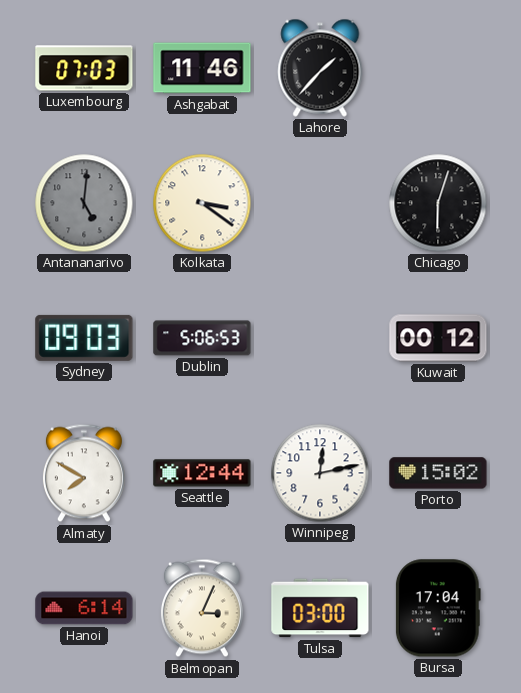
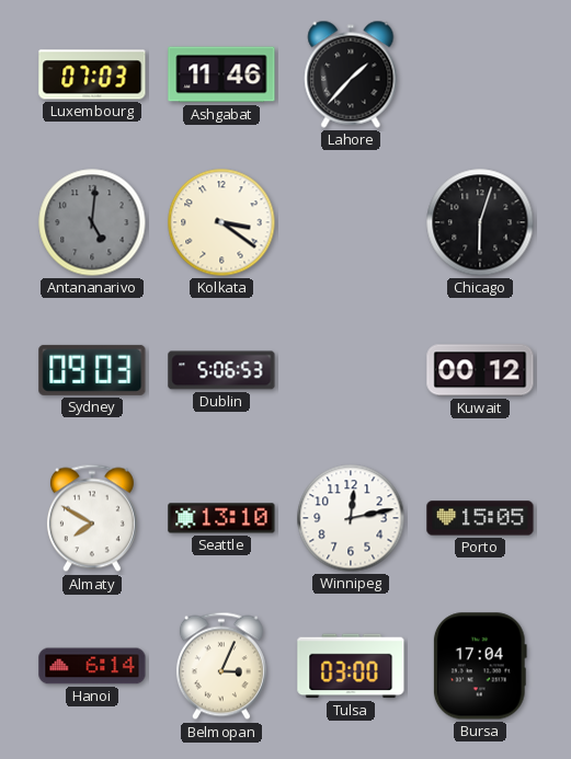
Seattle: 12:44 -> 13:10 (221, 518)
Porto: 15:02 -> 15:05 (480, 518)
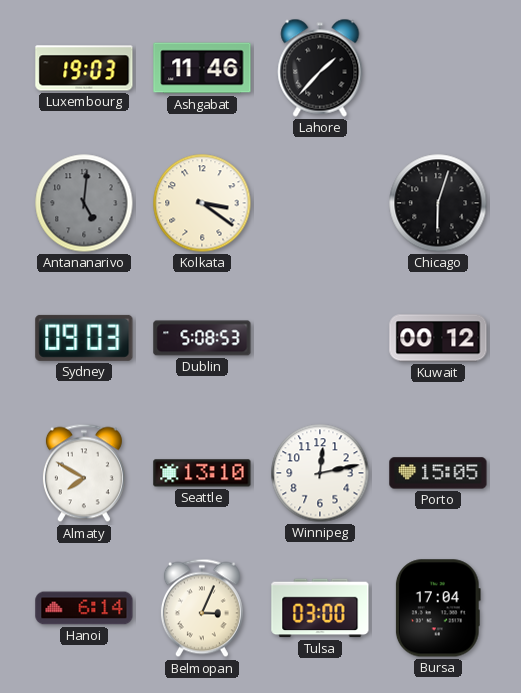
Luxembourg: 07:03 -> 19:03 (84, 68)
Dublin: 5:06 -> 5:08 (202, 338)
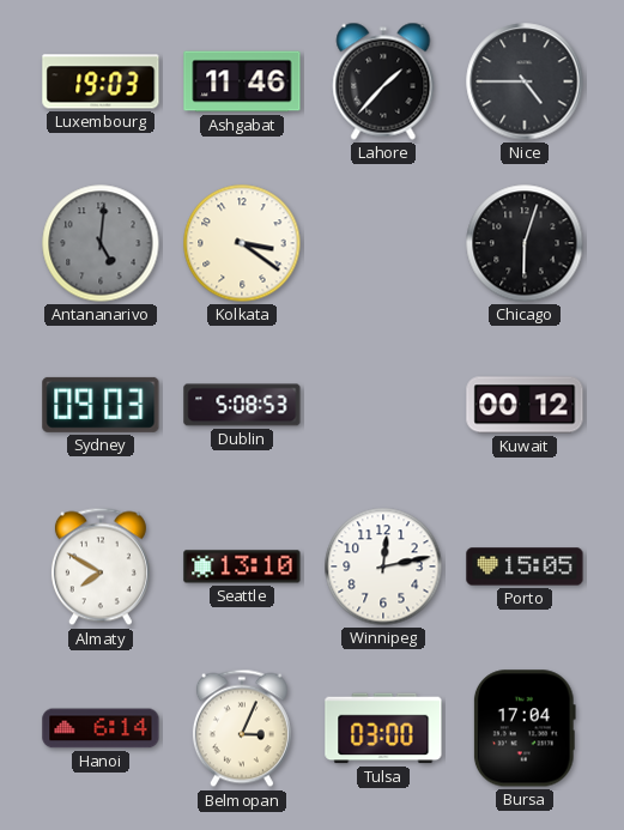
Nice: none -> 4:45 (525, 81)
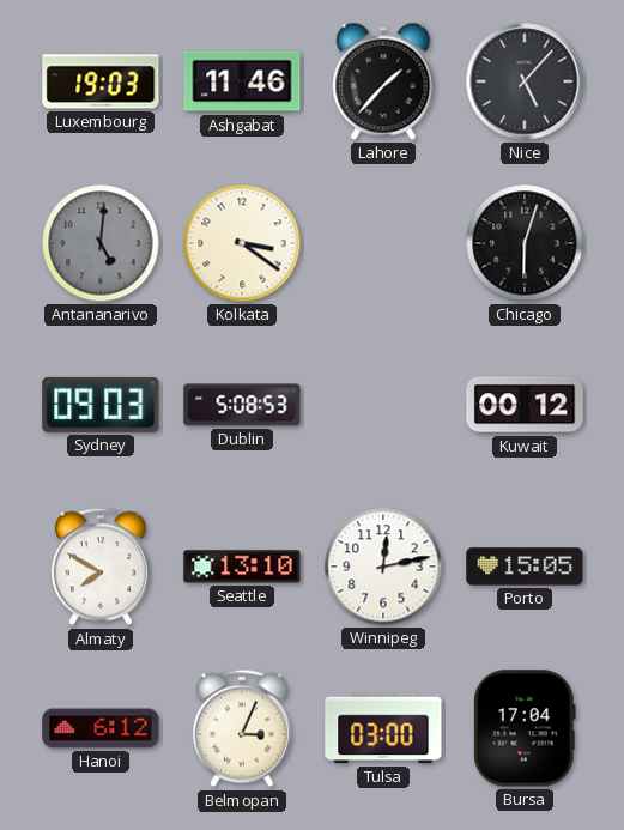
Nice: 4:45 -> 5:07 (525, 81)
Hanoi: 6:14 -> 6:12 (101, 728)
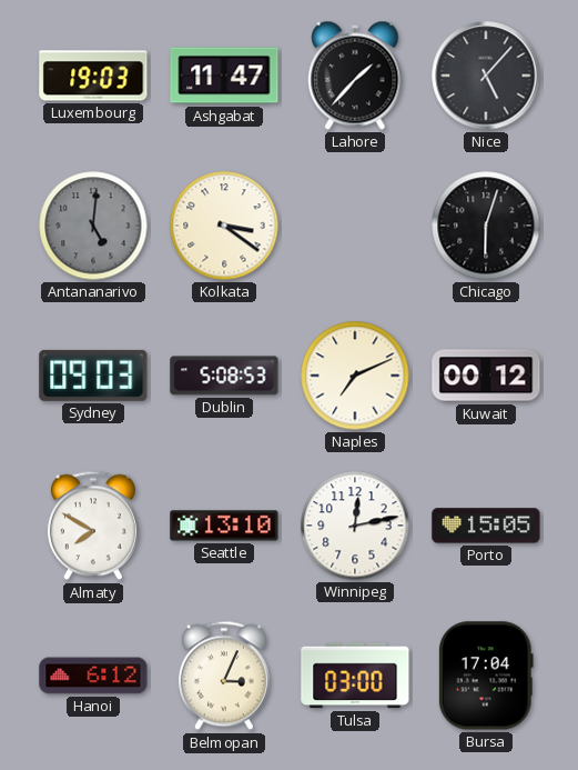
Ashgabat: 11:46 -> 11:47 (224, 76)
Naples: none -> 7:11 (355, 376)
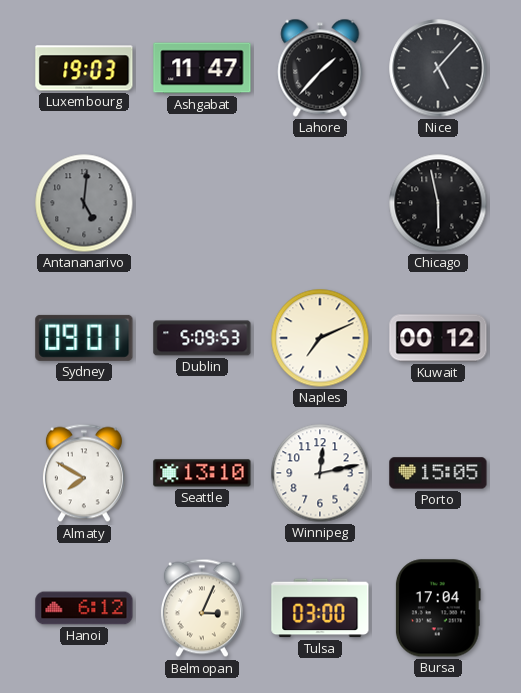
Kolkata: 3:21 -> none (224, 226)
Chicago: 6:03 -> 5:58 (438, 203)
Sydney: 09:03 -> 09:01 (84, 338)
Dublin: 5:08 -> 5:09 (202, 338)
